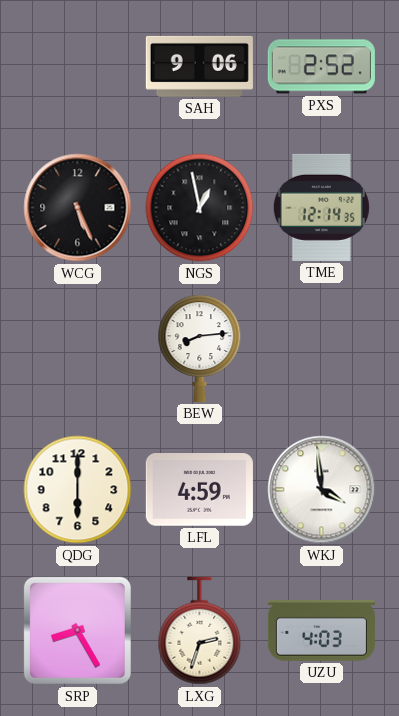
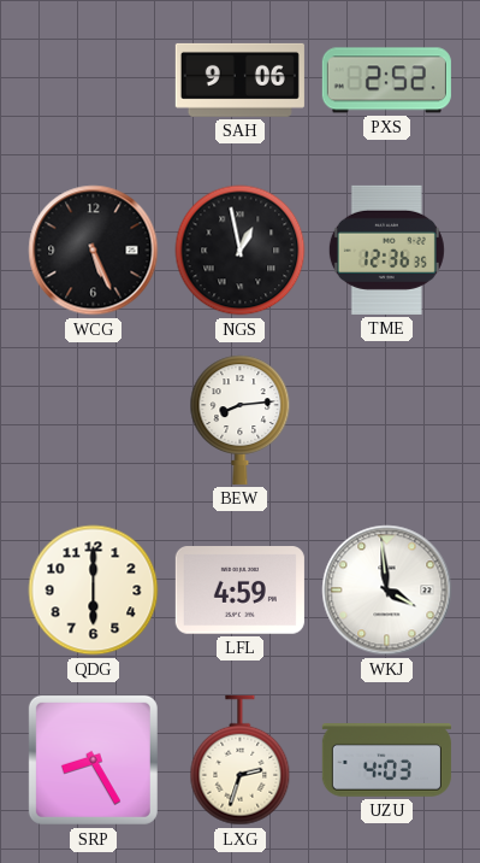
TME: 12:14 -> 12:36 (386, 249)
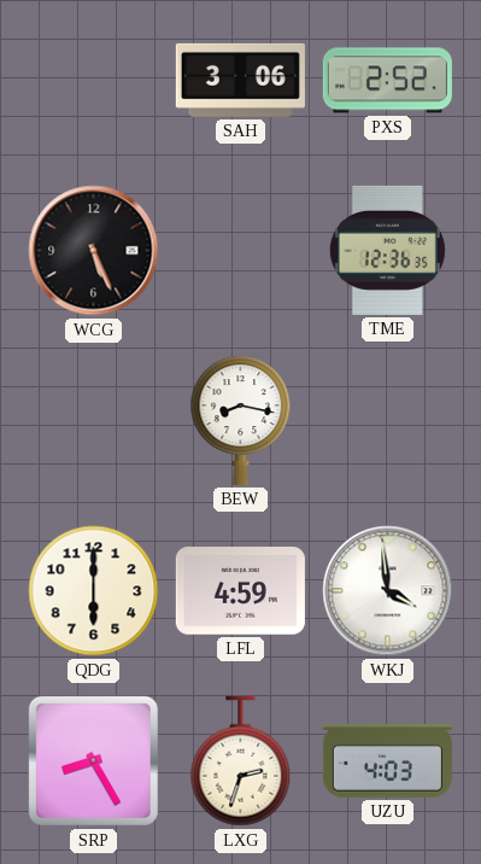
SAH: 9:06 -> 3:06 (240, 80)
NGS: 12:58 -> none (241, 251)
BEW: 8:14 -> 8:17 (241, 420)
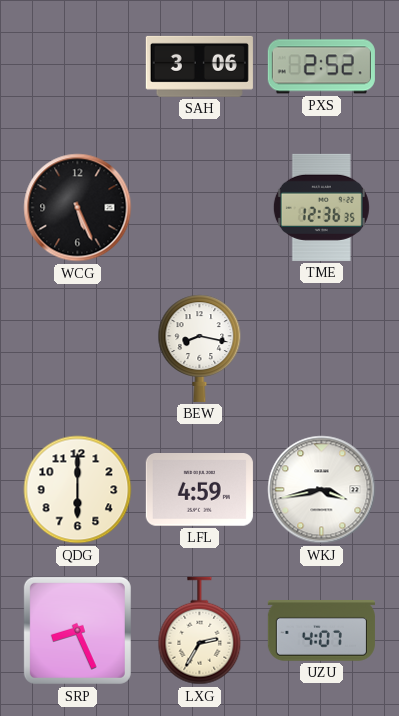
WKJ: 3:59 -> 3:43 (322, 490)
SRP: 8:25 -> 8:26 (77, 630)
LXG: 2:33 -> 2:35 (200, 631)
UZU: 4:03 -> 4:07 (321, 631)
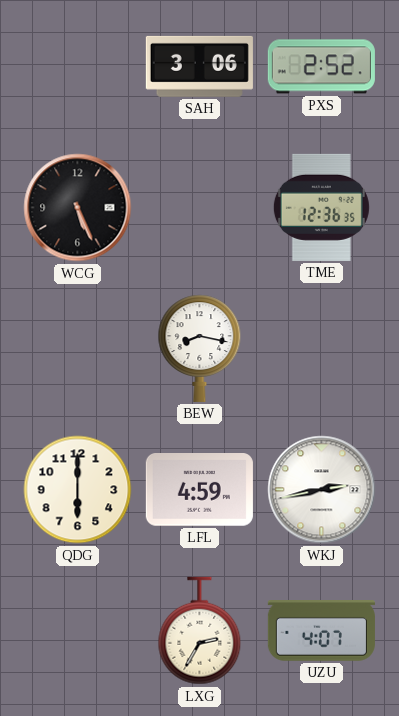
WKJ: 3:43 -> 2:43 (322, 490)
SRP: 8:26 -> none (77, 630)
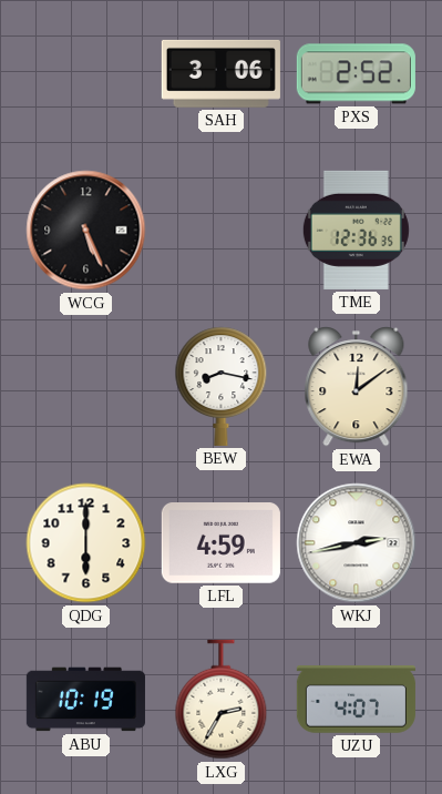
EWA: none -> 12:09 (357, 387)
ABU: none -> 10:19 (85, 700)
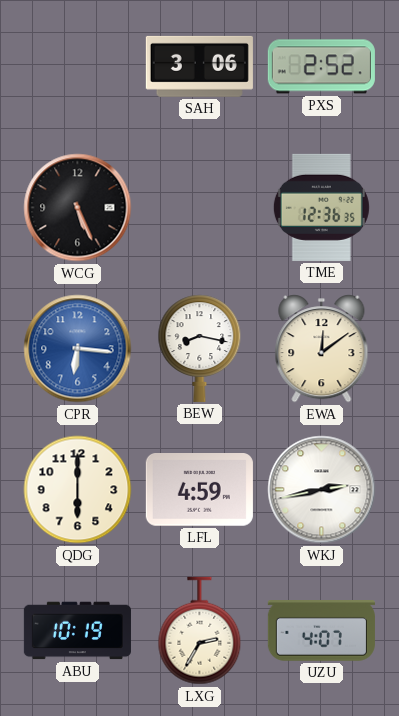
CPR: none -> 6:16 (78, 349)
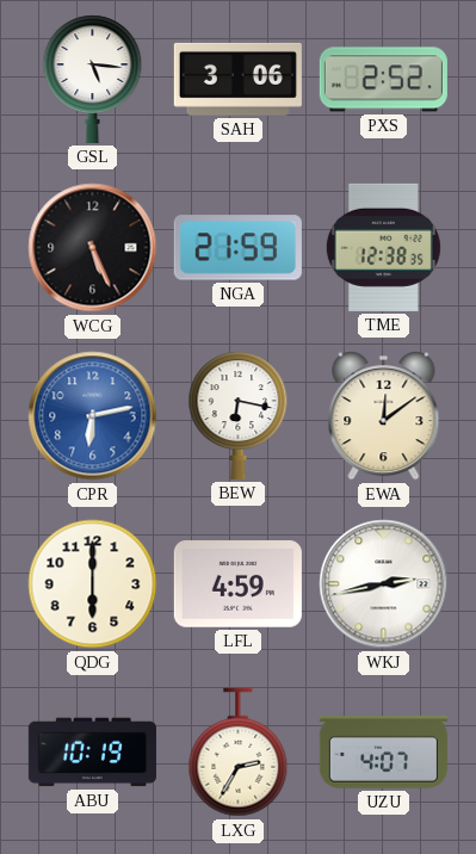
GSL: none -> 5:16 (93, 79)
NGA: none -> 21:59 (237, 248)
TME: 12:36 -> 12:38 (383, 247)
CPR: 6:16 -> 6:13 (93, 416)
BEW: 8:17 -> 6:17 (239, 415)
